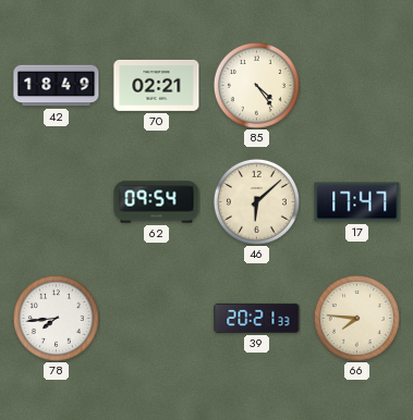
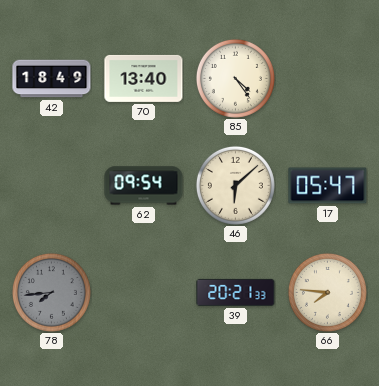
70: 02:21 -> 13:40 (144, 78)
17: 17:47 -> 05:47 (328, 186)
78 dial: white -> grey (51, 292)
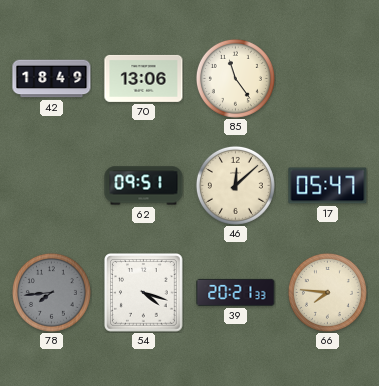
70: 13:40 -> 13:06 (144, 78)
85: 4:24 -> 11:24 (235, 78)
62: 09:54 -> 09:51 (144, 186)
46: 6:08 -> 12:08 (235, 185)
54: none -> 4:18 (144, 293)
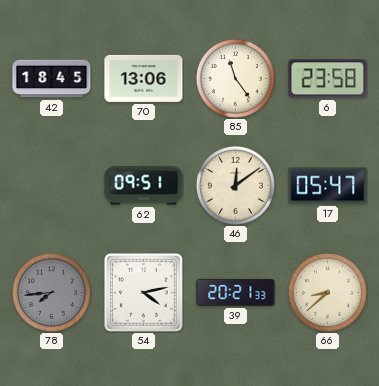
42: 18:49 -> 18:45 (52, 79)
6: none -> 23:58 (328, 79)
46: 12:08 -> 12:09 (235, 185)
54: 4:18 -> 4:13 (144, 293)
66: 7:46 -> 8:38 (327, 292)
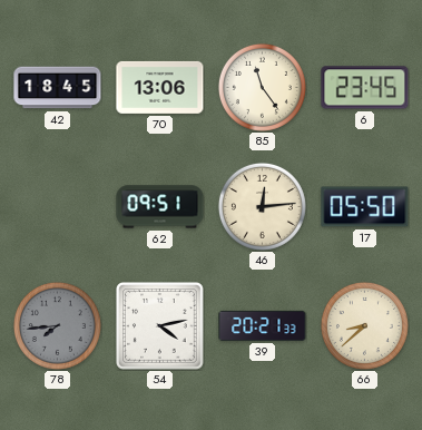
6: 23:58 -> 23:45 (365, 88)
46: 12:09 -> 12:14 (262, 206)
17: 05:47 -> 05:50 (365, 207)
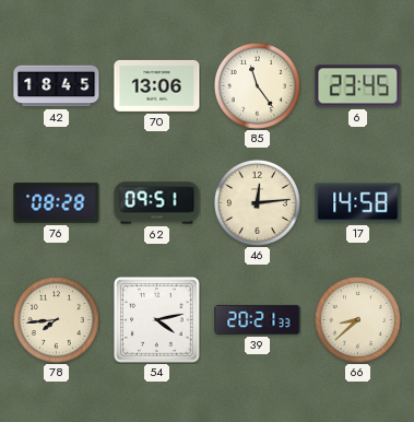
76: none -> 08:28 (57, 203)
17: 05:50 -> 14:58 (358, 203)
78 dial: grey -> cream (56, 319)
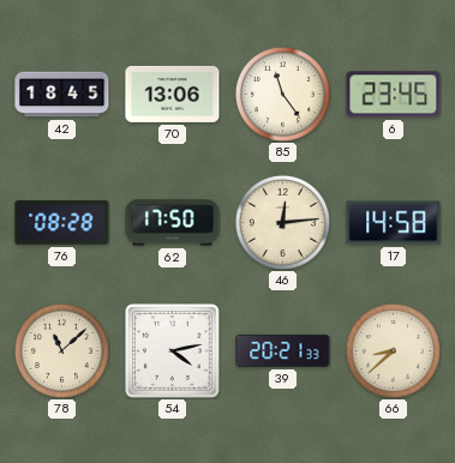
62: 09:51 -> 17:50 (173, 223)
78: 7:44 -> 11:08 (61, 350)
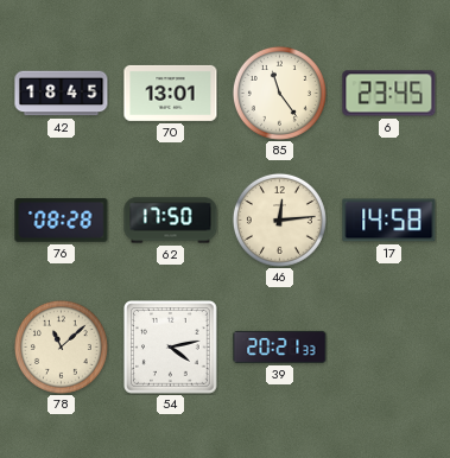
70: 13:06 -> 13:01 (171, 93)
66: 8:38 -> none (393, 350)
